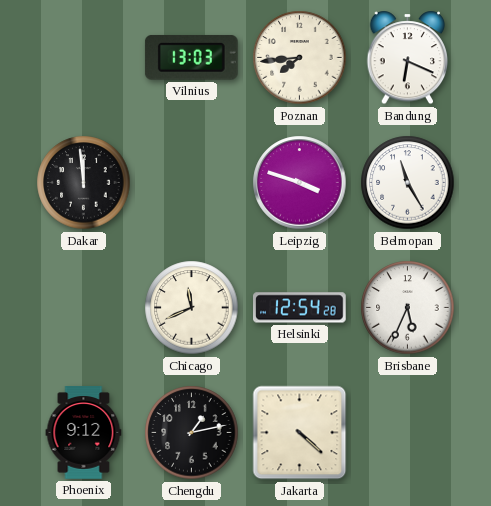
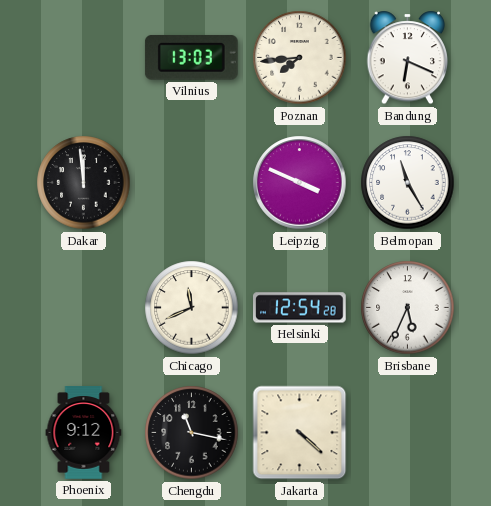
Leipzig: 3:48 -> 3:49 (300, 183)
Chengdu: 1:13 -> 11:17 (192, 433)
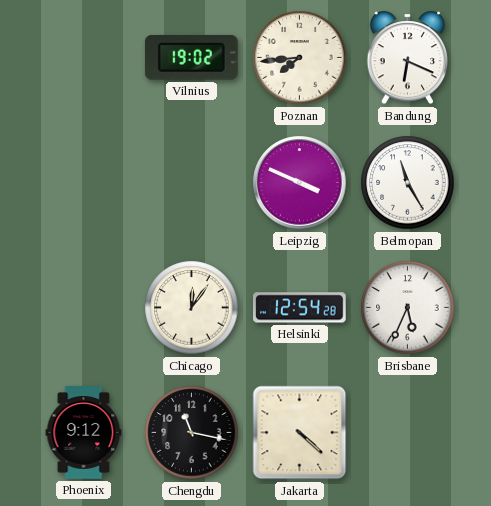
Vilnius: 13:03 -> 19:02 (191, 57)
Dakar: 11:59 -> none (84, 183)
Chicago: 11:41 -> 12:06 (192, 308)
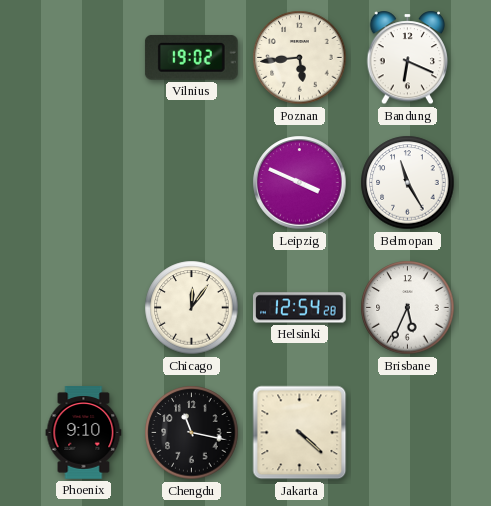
Poznan: 7:44 -> 5:44 (300, 58)
Phoenix: 9:12 -> 9:10 (84, 433)
